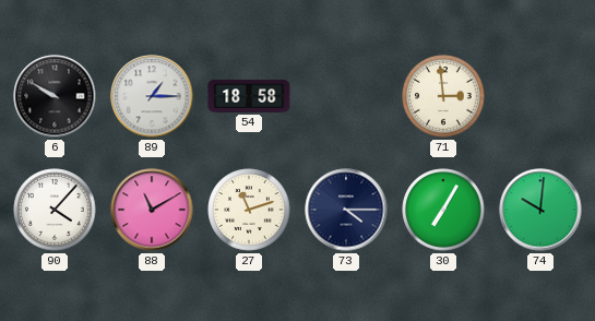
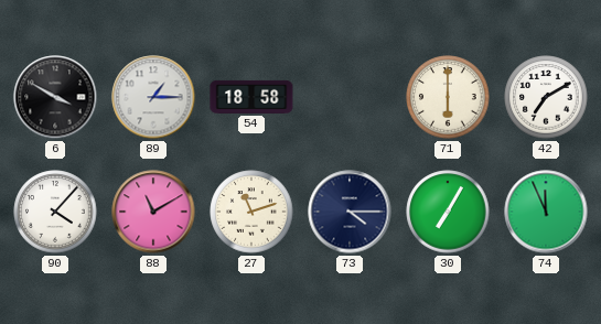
6: 9:50 -> 3:50 (55, 97)
71: 2:59 -> 6:00 (448, 97)
42: none -> 7:10 (546, 97)
74: 10:01 -> 11:56 (546, 212)
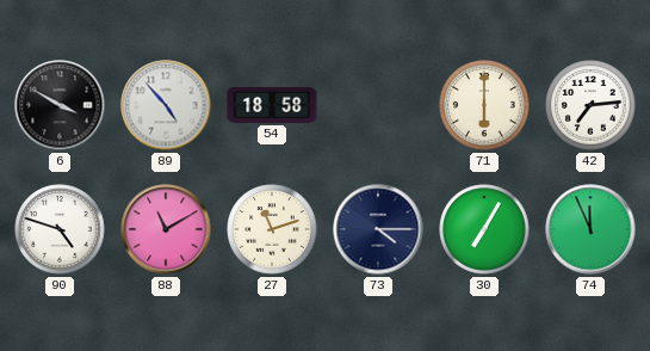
89: 1:15 -> 4:53 (166, 105)
42: 7:10 -> 7:14 (590, 105)
90: 4:07 -> 4:48 (60, 229)
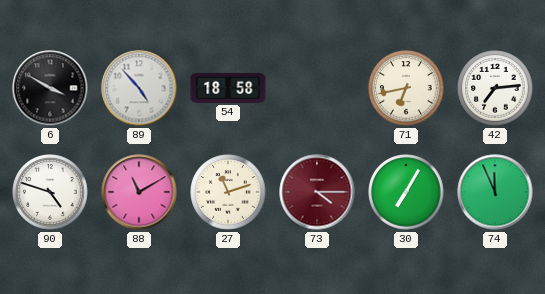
71: 6:00 -> 6:43 (406, 88)
73 dial: navy -> burgundy (317, 192)
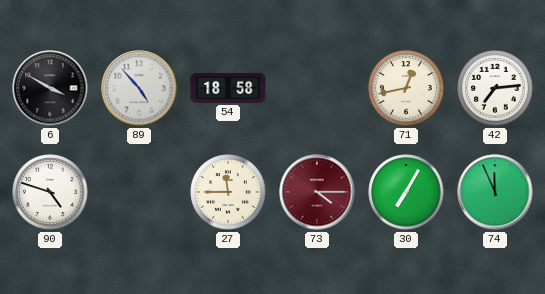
71: 6:43 -> 12:43 (406, 88)
88: 11:10 -> none (139, 192)
27: 11:12 -> 11:45 (228, 192)
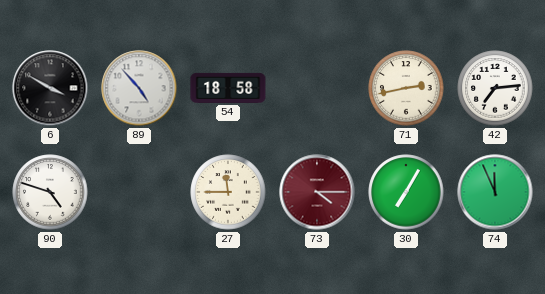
71: 12:43 -> 2:43 (406, 88)
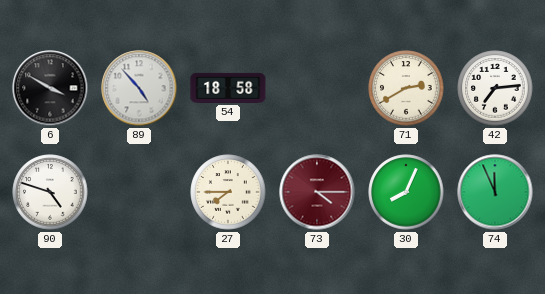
71: 2:43 -> 2:40 (406, 88)
27: 11:45 -> 7:45 (228, 192)
30: 7:05 -> 8:04 (406, 192)
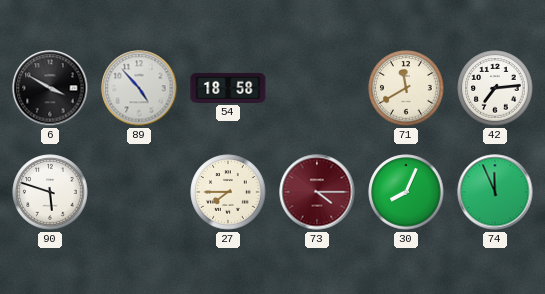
71: 2:40 -> 11:40 (406, 88)
90: 4:48 -> 5:48 (50, 192)
